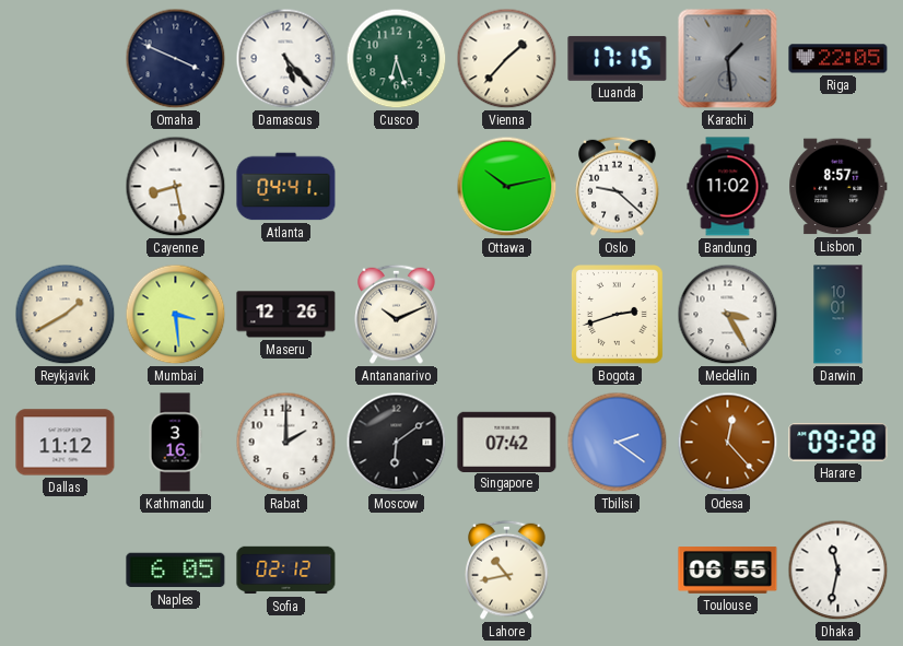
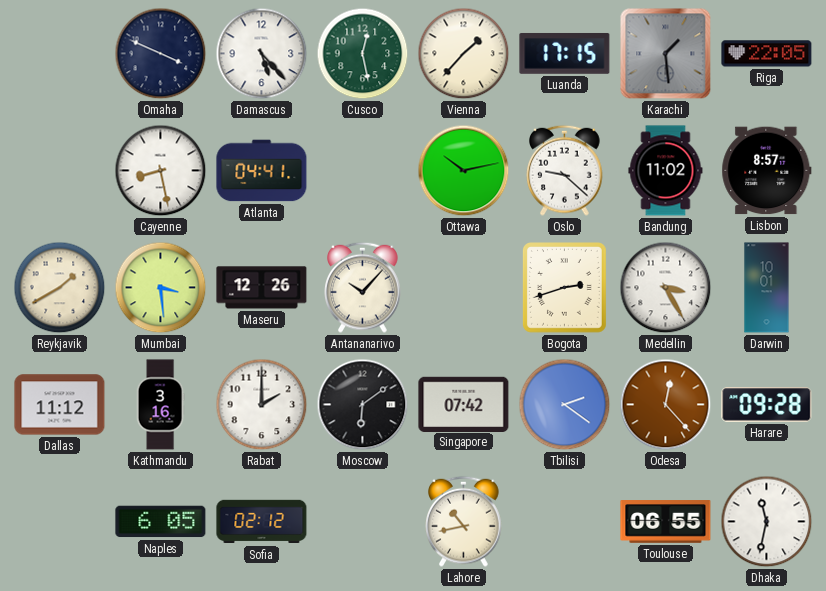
Cusco: 6:27 -> 12:28 (363, 54)
Antananarivo: 10:11 -> 10:07 (363, 287)
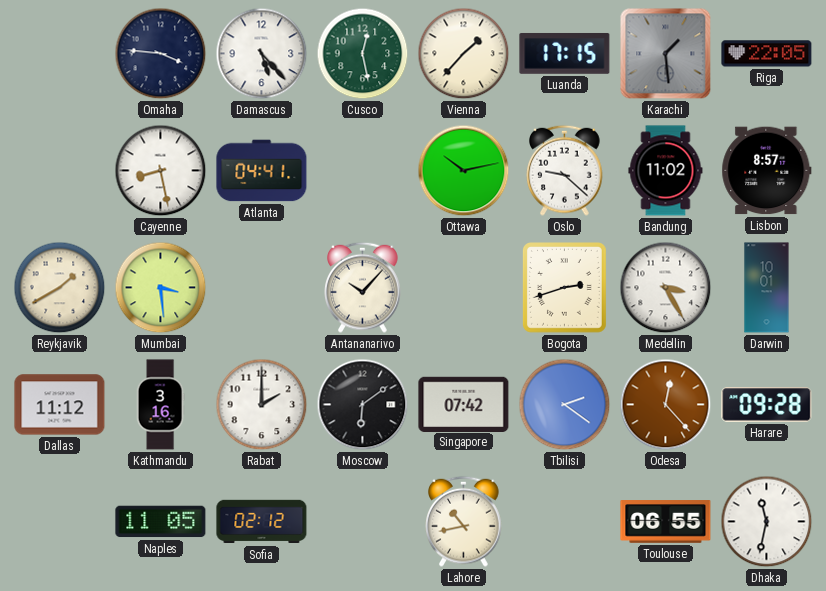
Omaha: 3:49 -> 3:46 (161, 54)
Maseru: 12:26 -> none (262, 288)
Naples: 6:05 -> 11:05 (161, 522)
